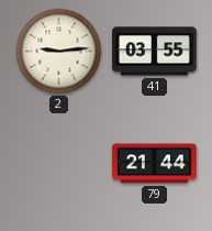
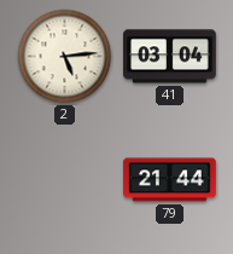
2: 9:14 -> 5:14 (65, 57)
41: 03:55 -> 03:04 (170, 57)
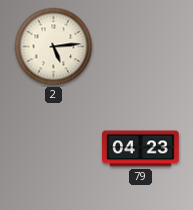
41: 03:04 -> none (170, 57)
79: 21:44 -> 04:23 (141, 149)
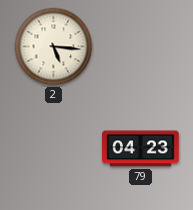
2: 5:14 -> 5:16 (54, 47)
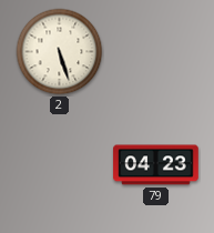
2: 5:16 -> 5:27 (60, 52)
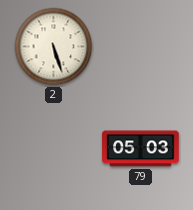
79: 04:23 -> 05:03 (141, 149)
